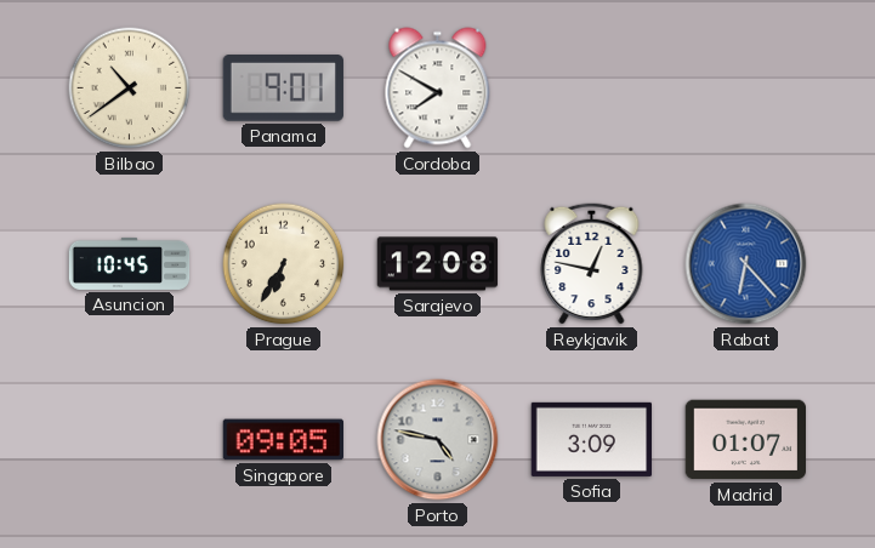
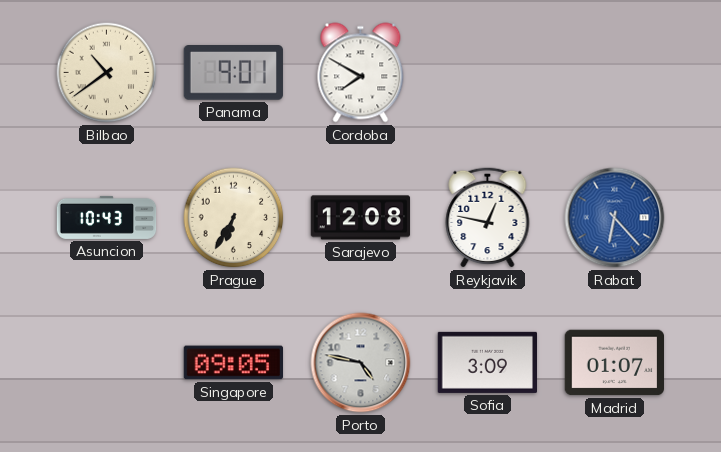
Asuncion: 10:45 -> 10:43 (107, 217)
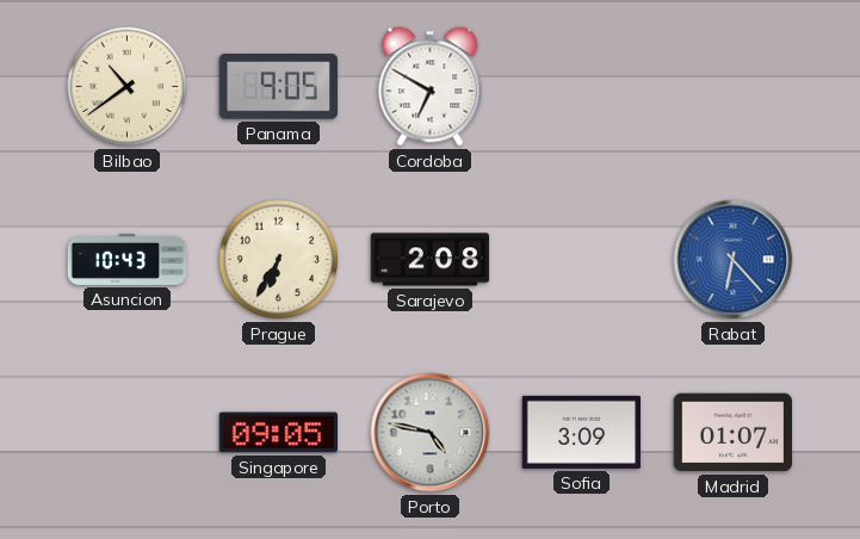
Panama: 9:01 -> 9:05 (278, 87)
Cordoba: 7:50 -> 6:50 (431, 87)
Sarajevo: 12:08 -> 2:08 (431, 260)
Reykjavik: 12:47 -> none (488, 217)
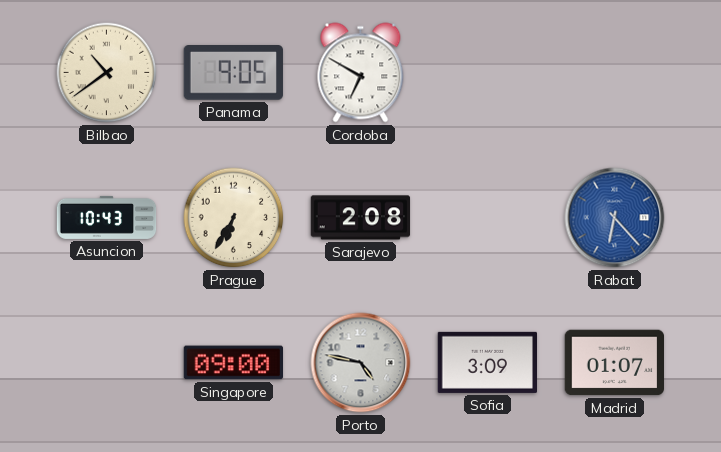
Singapore: 09:05 -> 09:00 (233, 363)
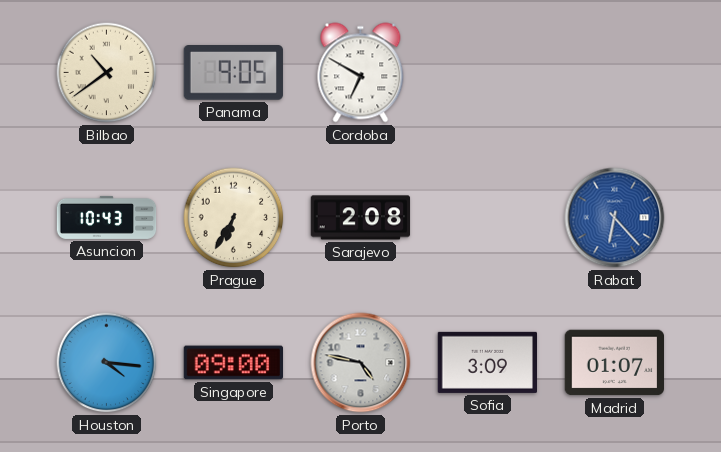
Houston: none -> 4:16 (107, 363)
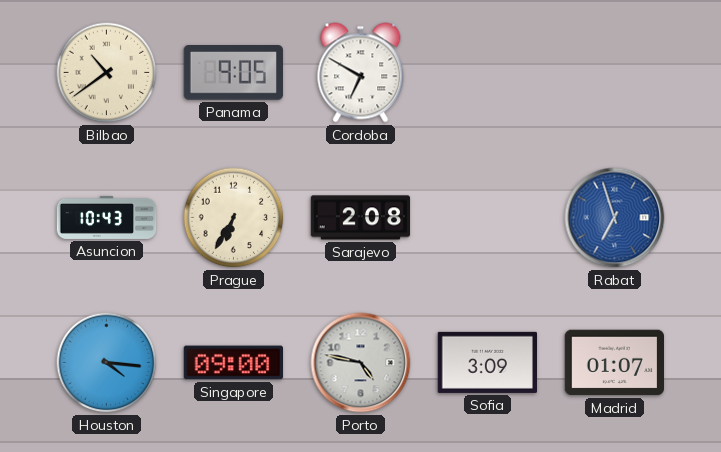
Rabat: 6:23 -> 6:57 (615, 218)
